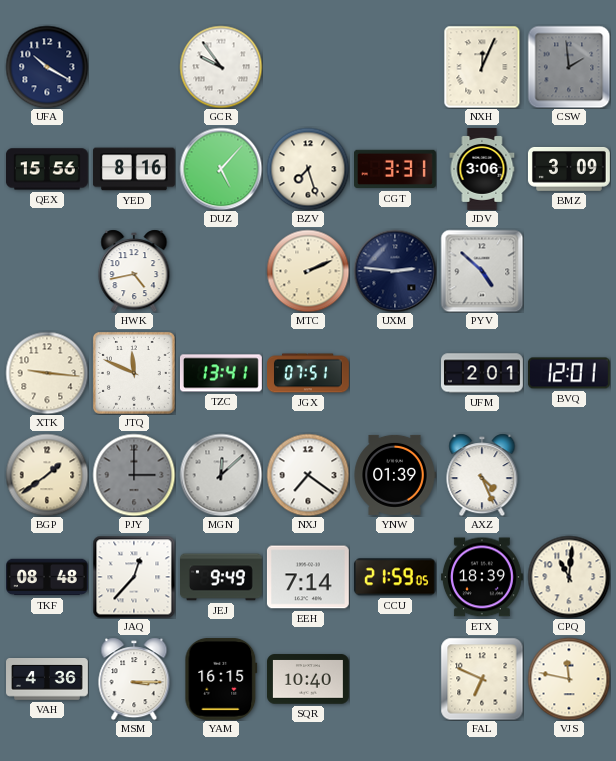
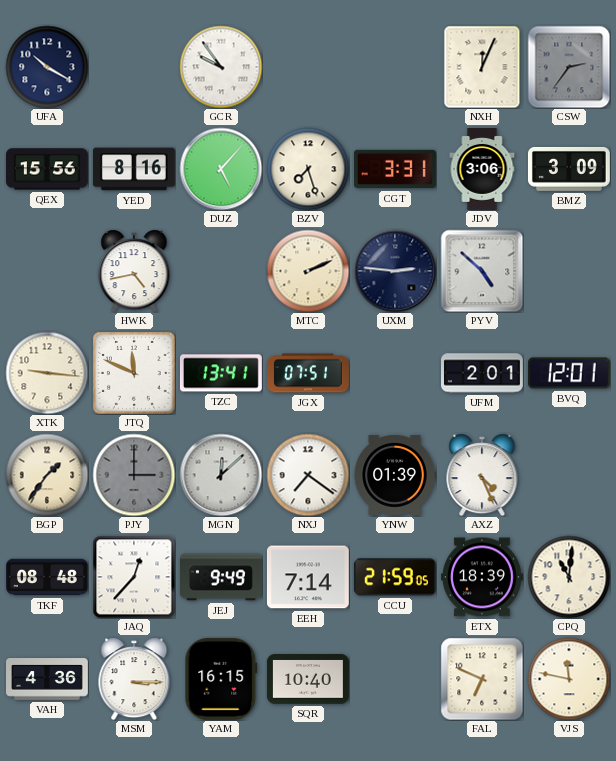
CSW: 1:59 -> 2:36 (569, 67)
BGP: 1:39 -> 1:36 (47, 475)
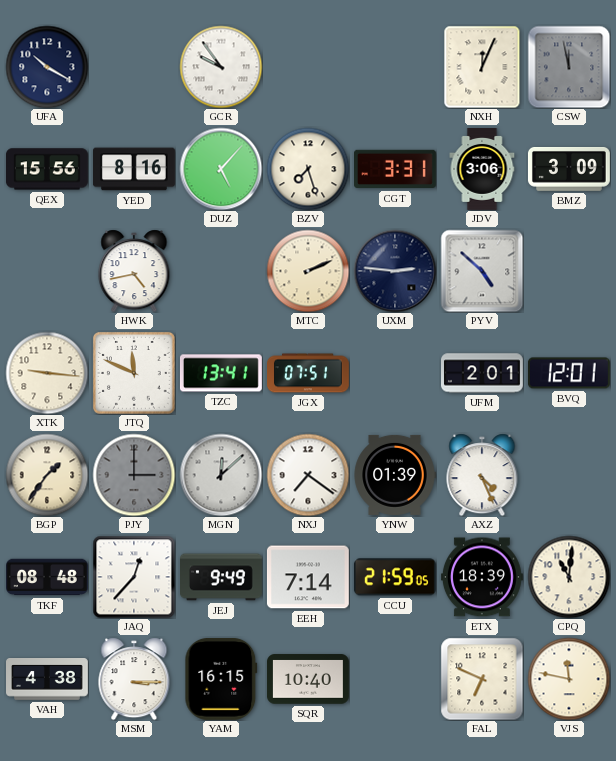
CSW: 2:36 -> 11:58 (569, 67)
VAH: 4:36 -> 4:38 (48, 679)
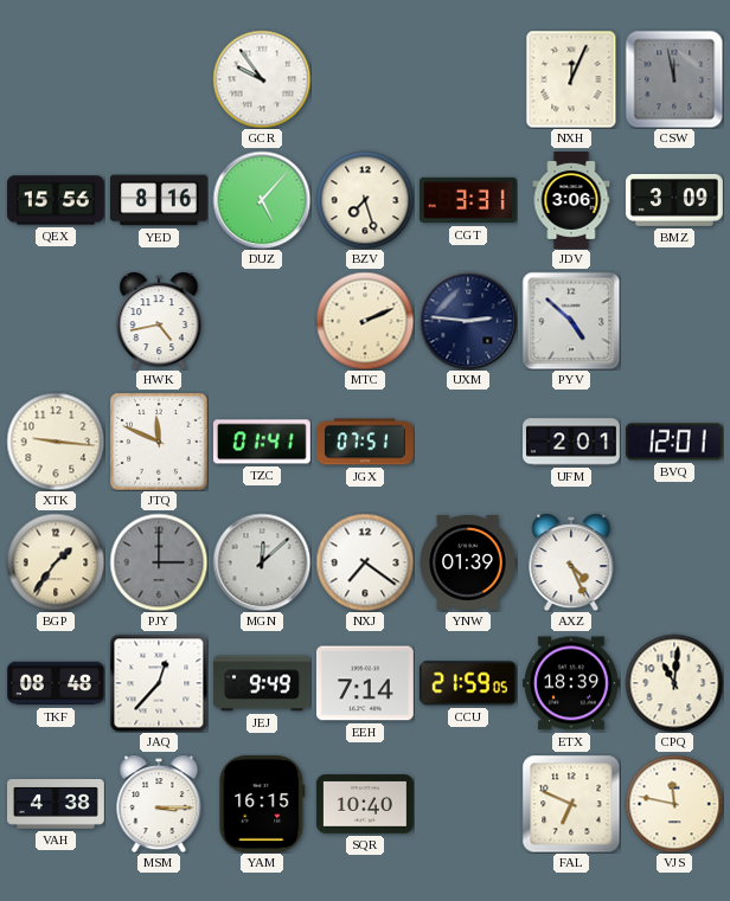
UFA: 10:20 -> none (47, 67)
TZC: 13:41 -> 01:41 (262, 442)
